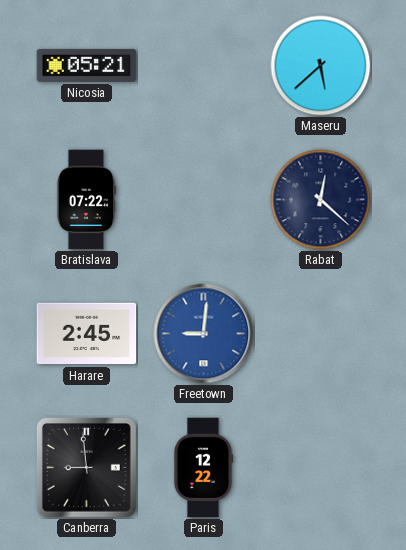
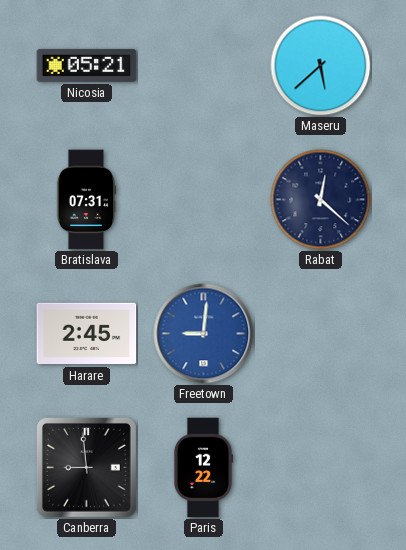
Bratislava: 07:22 -> 07:31 (86, 200)
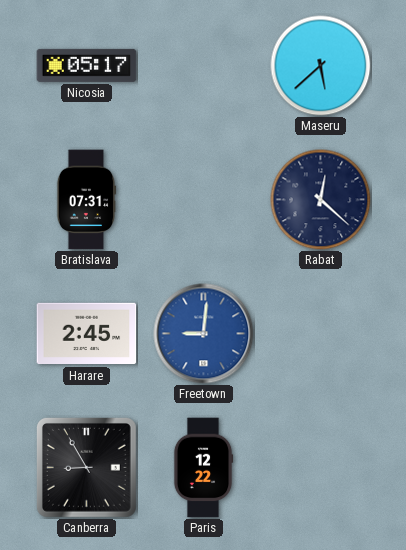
Nicosia: 05:21 -> 05:17 (87, 65)
Canberra: 8:59 -> 8:55 (86, 467)
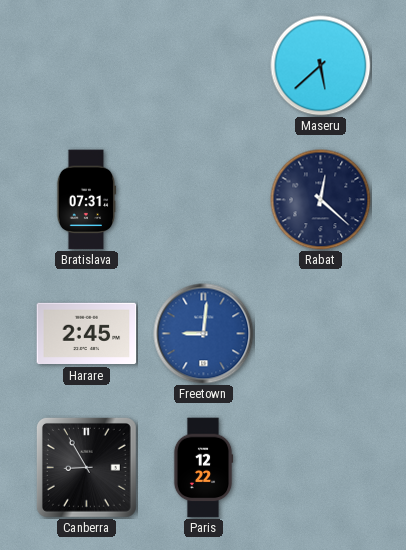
Nicosia: 05:17 -> none (87, 65)
